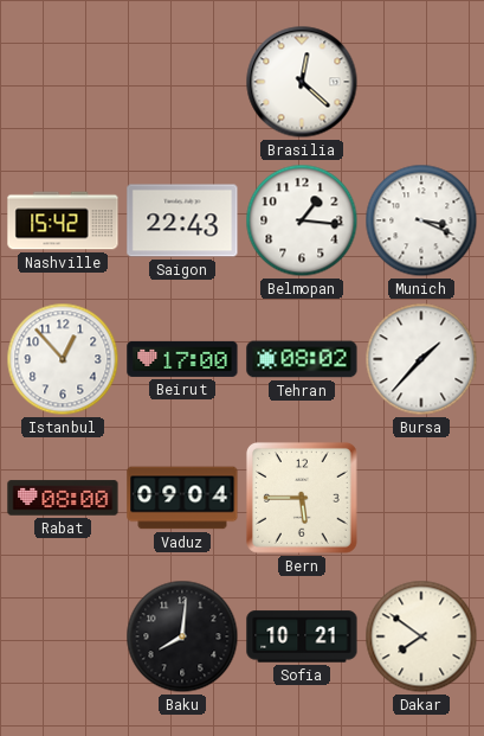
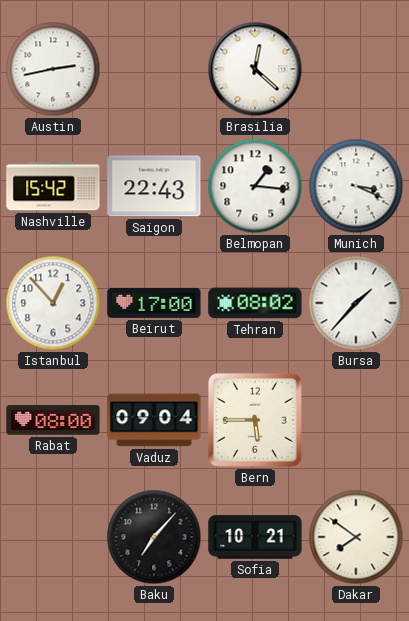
Austin: none -> 2:43 (53, 69)
Baku: 8:01 -> 7:07 (154, 537)
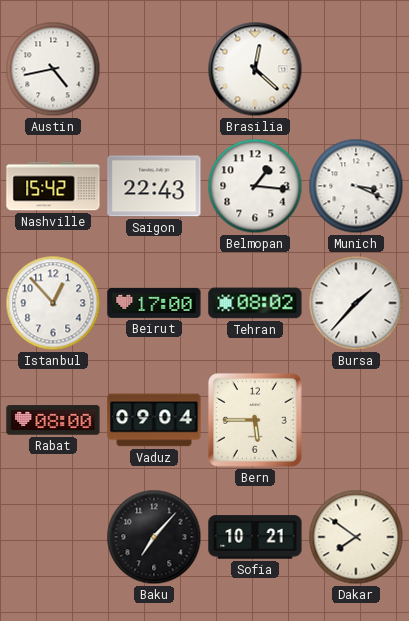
Austin: 2:43 -> 4:43 (53, 69)
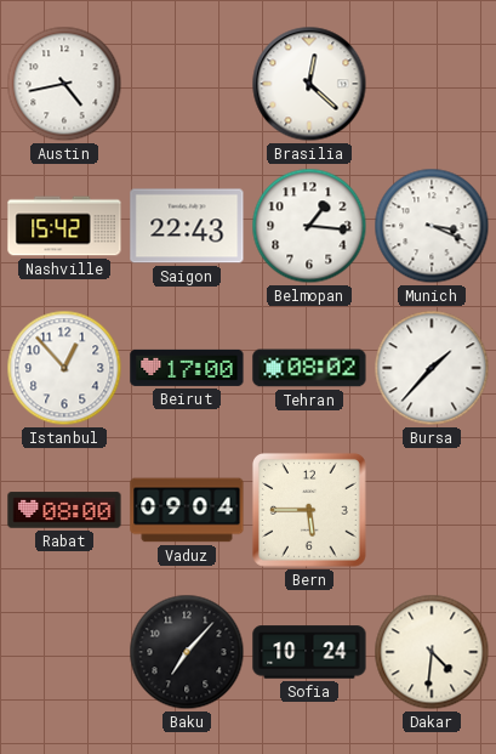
Sofia: 10:21 -> 10:24 (309, 652)
Dakar: 7:51 -> 4:31 (432, 652)
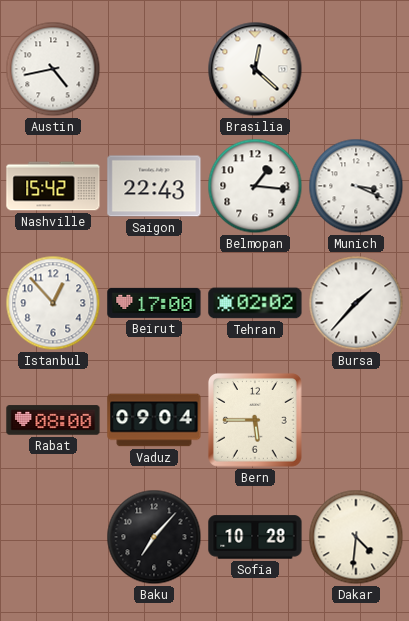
Tehran: 08:02 -> 02:02 (255, 303)
Sofia: 10:24 -> 10:28 (255, 537)
